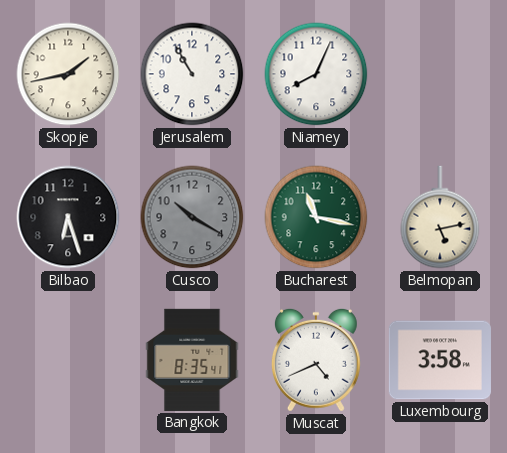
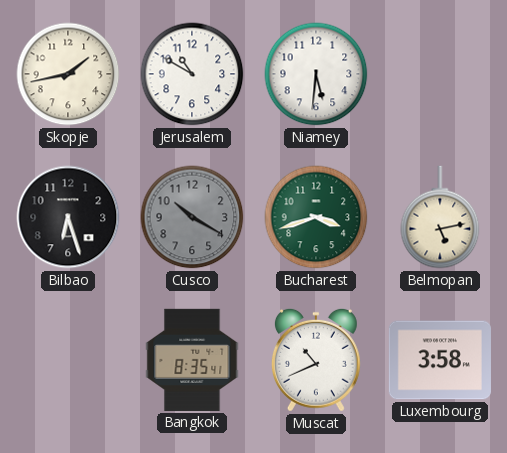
Jerusalem: 10:55 -> 10:50 (192, 74)
Niamey: 8:04 -> 5:31 (316, 74)
Bucharest: 11:17 -> 3:42 (316, 217)
Muscat: 4:41 -> 10:41 (316, 360)
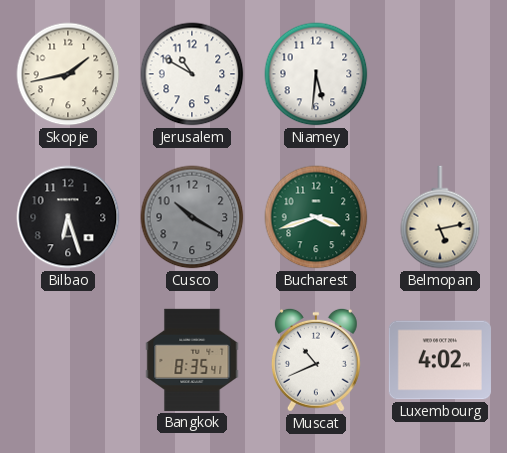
Luxembourg: 3:58 -> 4:02 (440, 360)
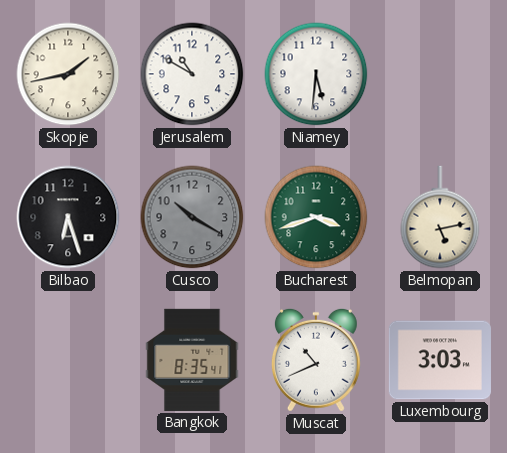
Luxembourg: 4:02 -> 3:03 (440, 360)
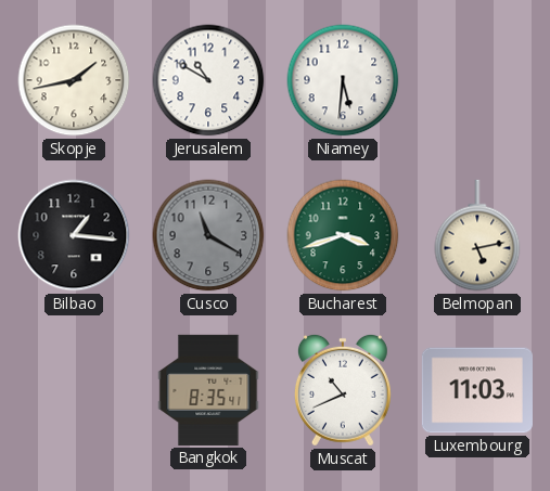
Bilbao: 6:27 -> 1:16 (74, 235)
Cusco: 10:20 -> 11:20 (208, 235)
Luxembourg: 3:03 -> 11:03 (477, 390)
